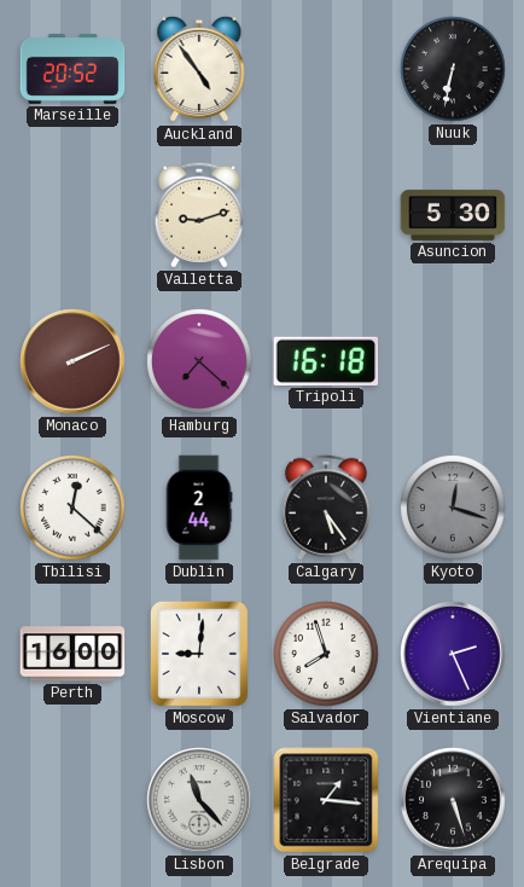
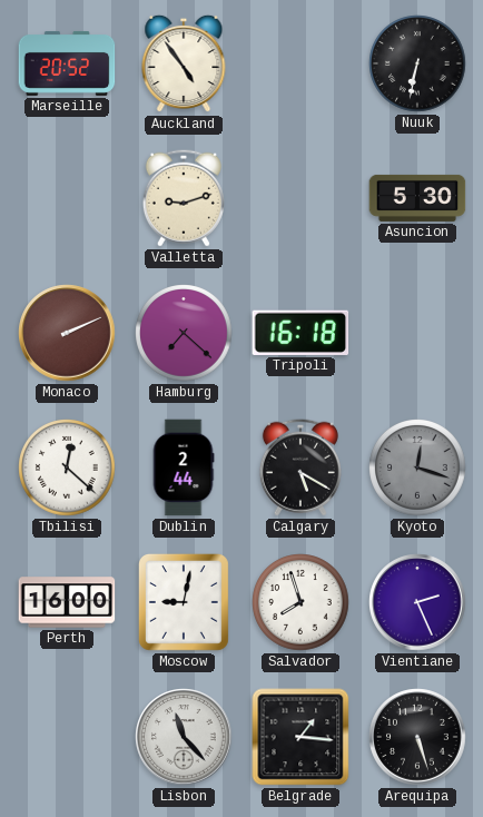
Calgary: 5:24 -> 5:20 (300, 467)
Moscow: 9:01 -> 9:02 (184, 602)
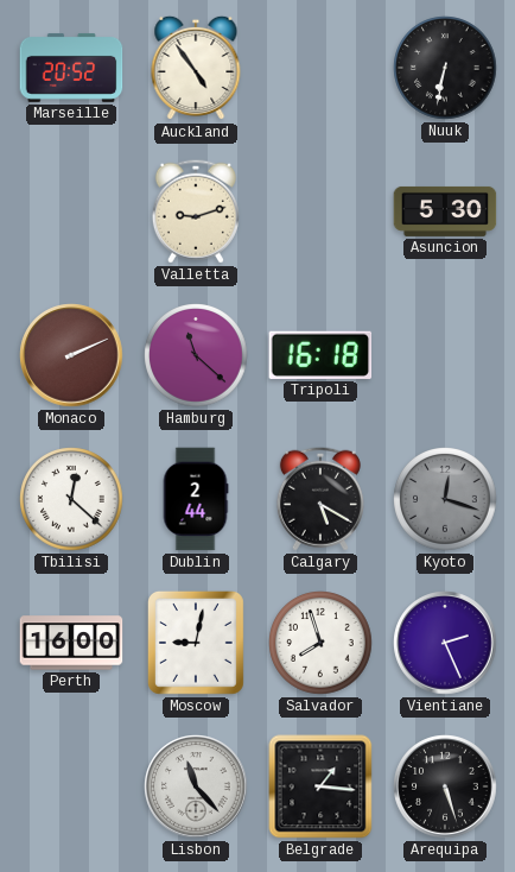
Hamburg: 7:22 -> 11:22 (196, 355)
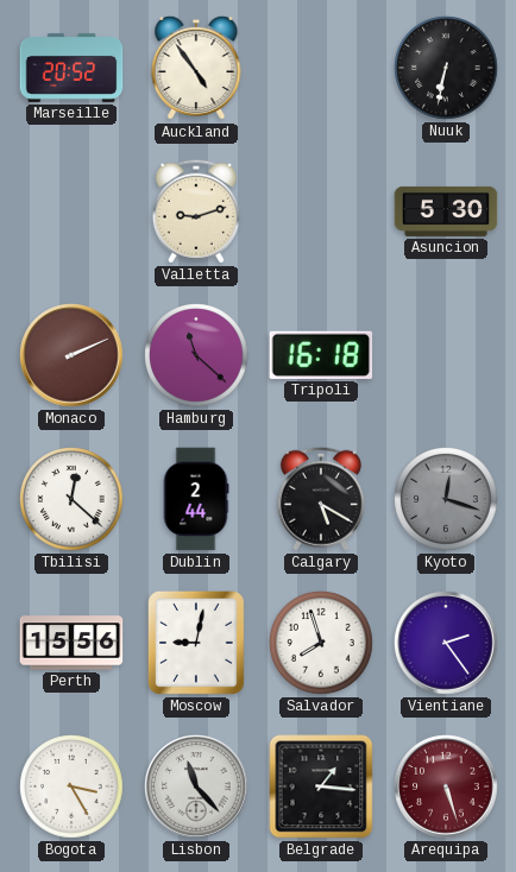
Perth: 16:00 -> 15:56 (71, 643)
Vientiane: 2:26 -> 2:24 (446, 643)
Bogota: none -> 3:25 (71, 786)
Arequipa dial: black -> burgundy (446, 786)
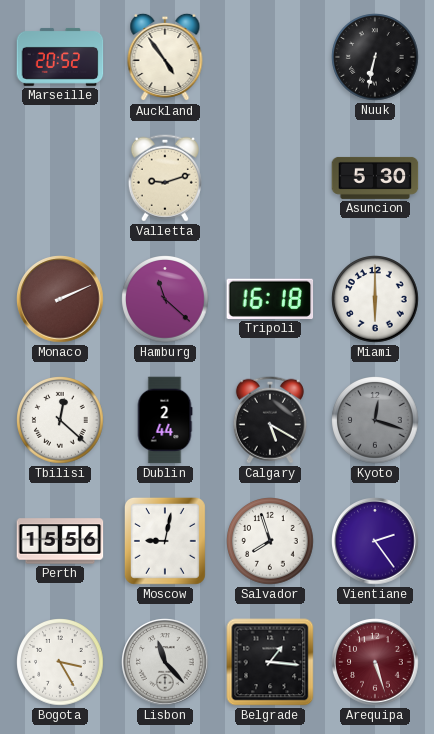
Miami: none -> 6:00 (375, 299)
